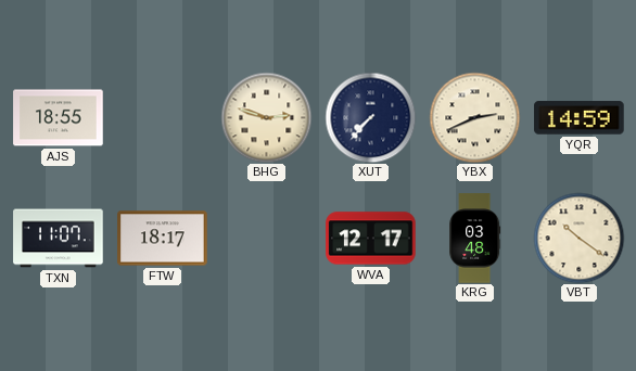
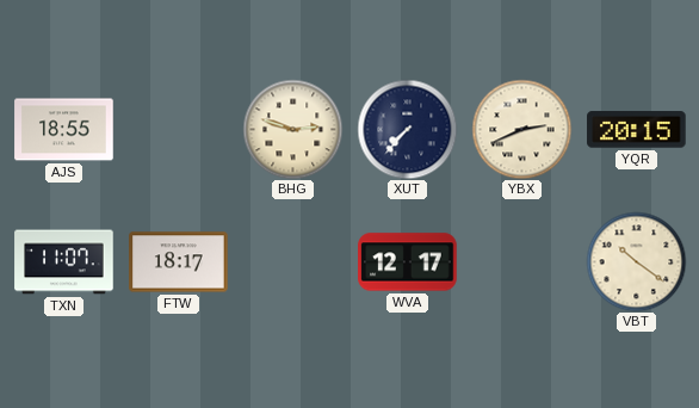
YQR: 14:59 -> 20:15 (637, 130)
KRG: 03:48 -> none (475, 239)
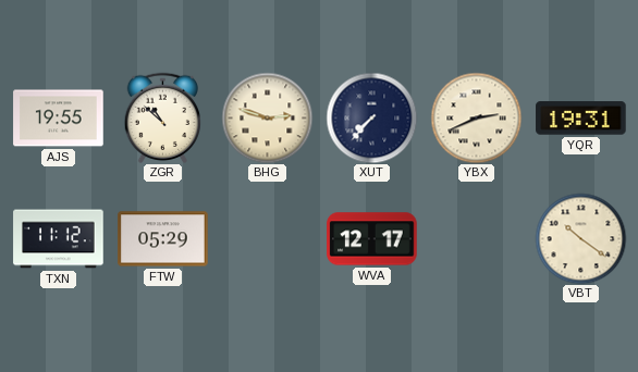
AJS: 18:55 -> 19:55 (59, 119)
ZGR: none -> 10:52 (162, 117)
YQR: 20:15 -> 19:31 (581, 119)
TXN: 11:07 -> 11:12 (59, 239)
FTW: 18:17 -> 05:29 (163, 239)
